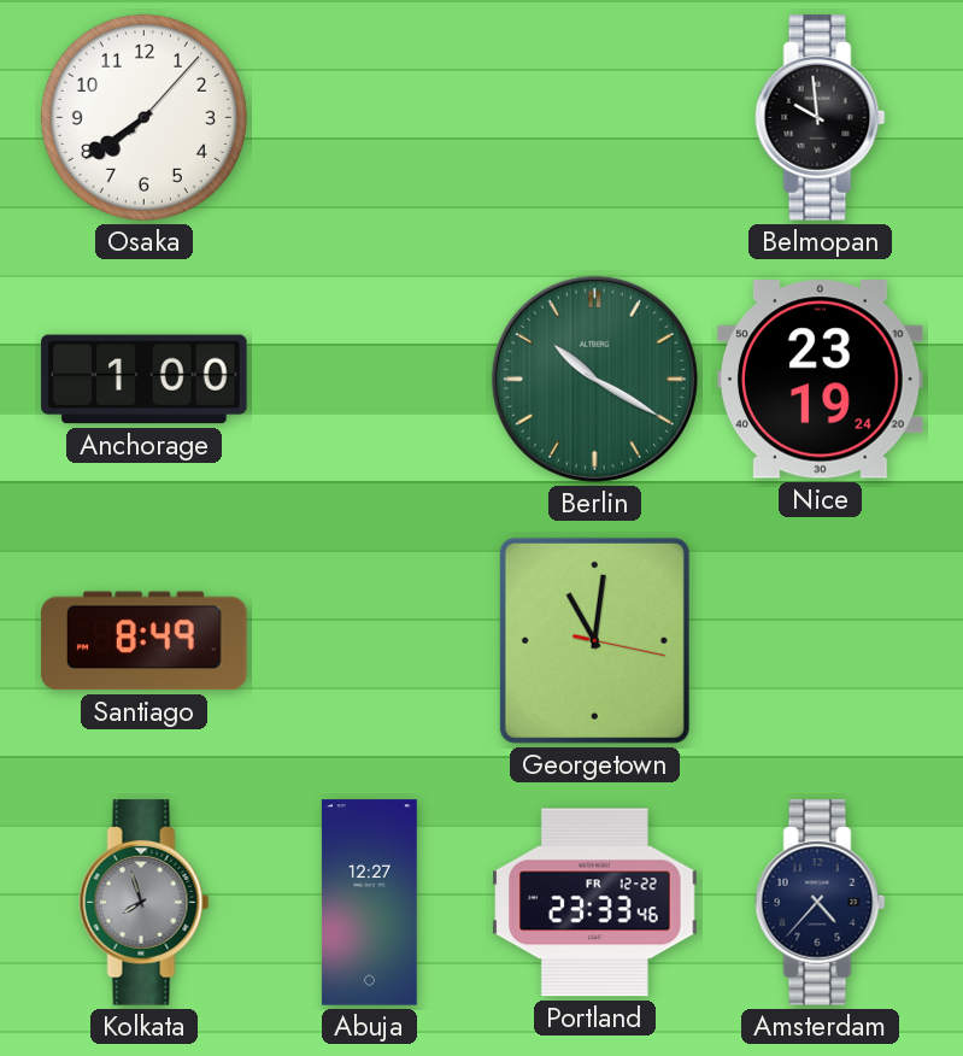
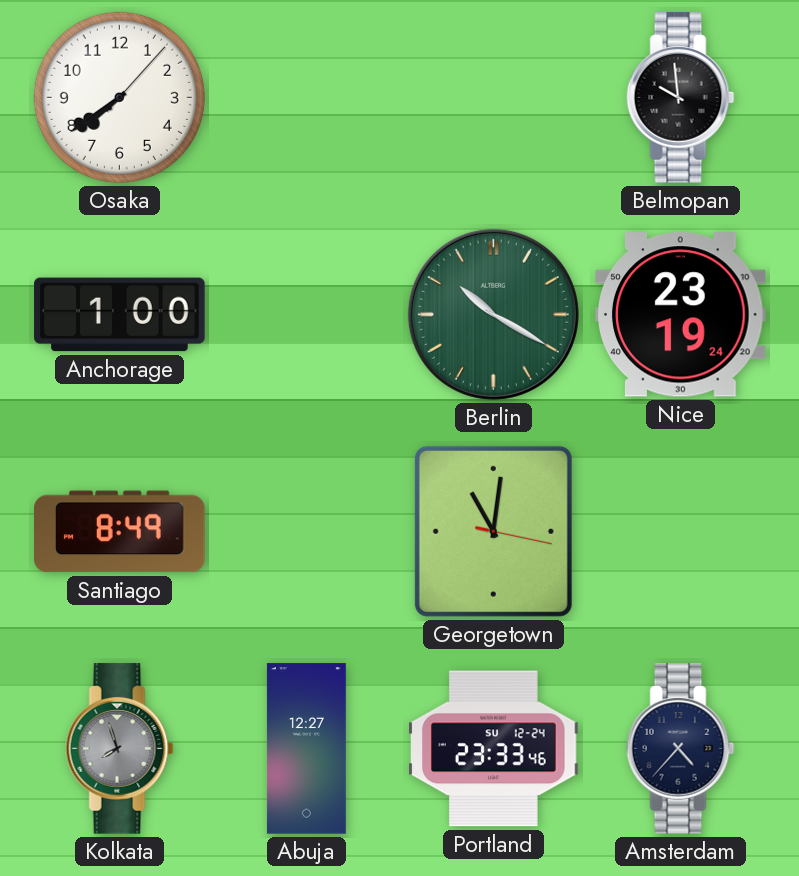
Portland date: FR 12-22 -> SU 12-24 (494, 749)
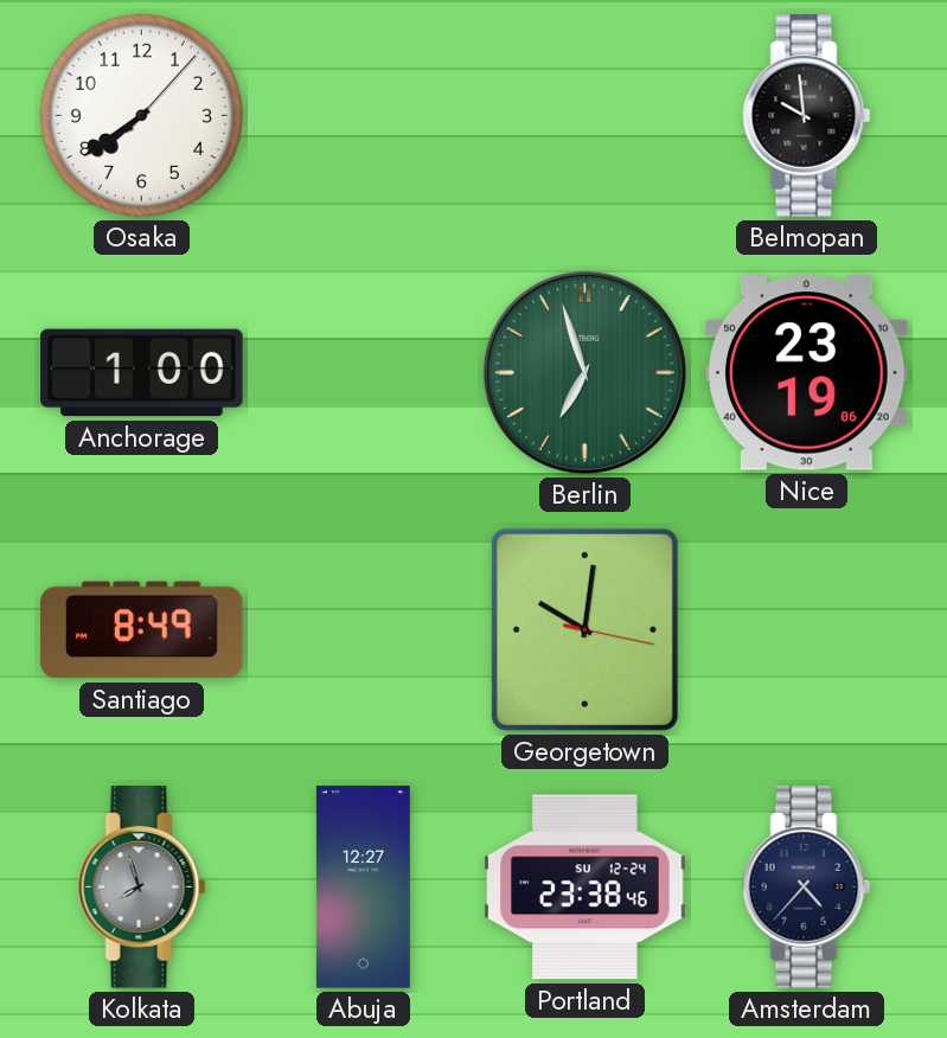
Berlin: 10:20 -> 6:57 (584, 372)
Nice: 23:19:24 -> 23:19:06 (807, 373)
Georgetown: 11:01 -> 10:01 (584, 629)
Portland: 23:33 -> 23:38 (586, 888)
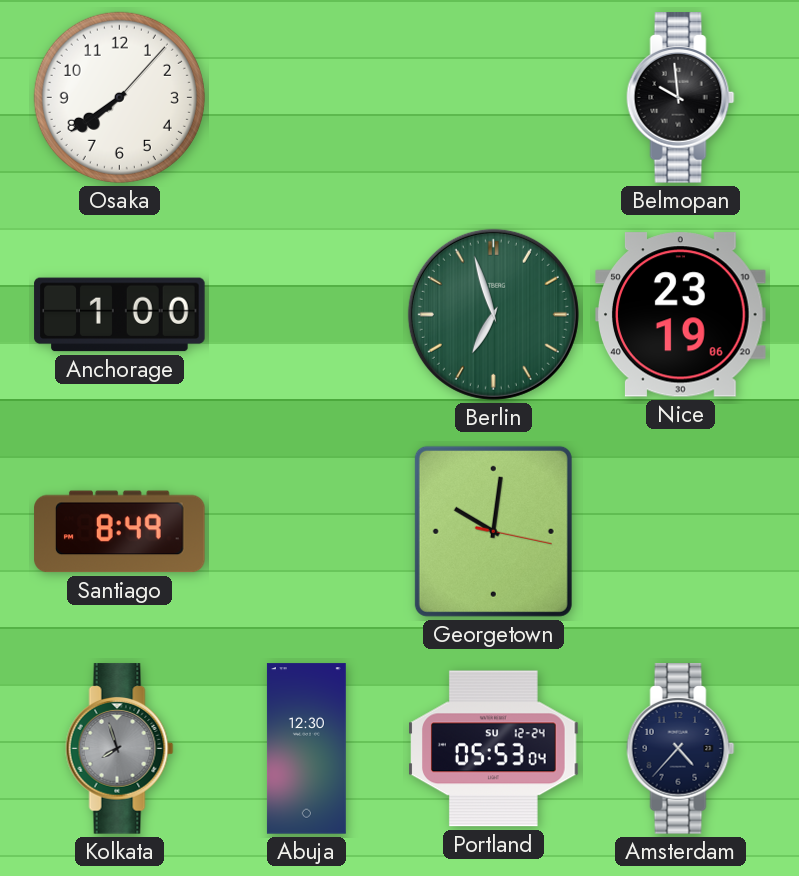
Abuja: 12:27 -> 12:30 (306, 749)
Portland: 23:38 -> 05:53 (494, 749)
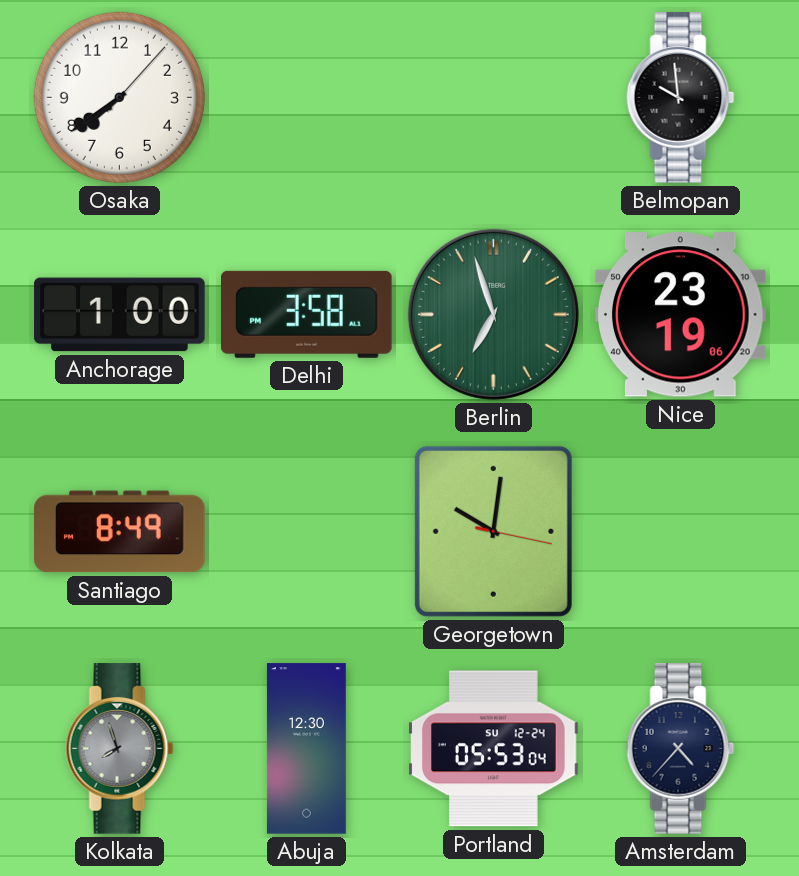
Delhi: none -> 3:58 (307, 314)
